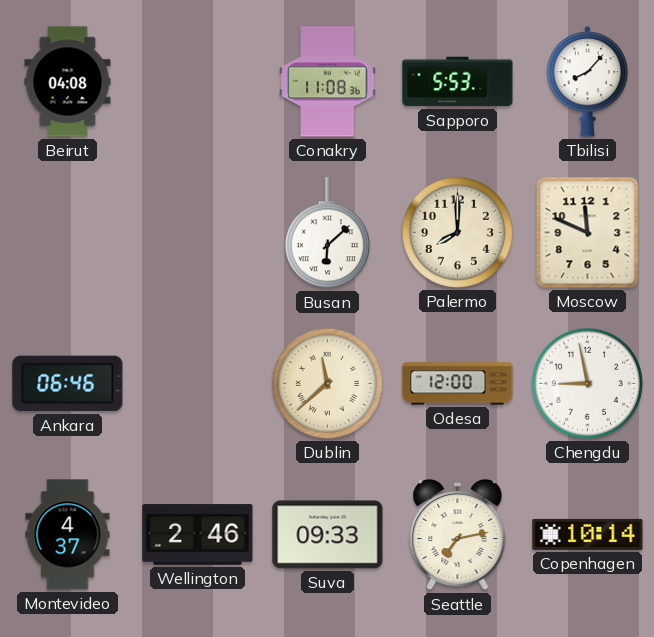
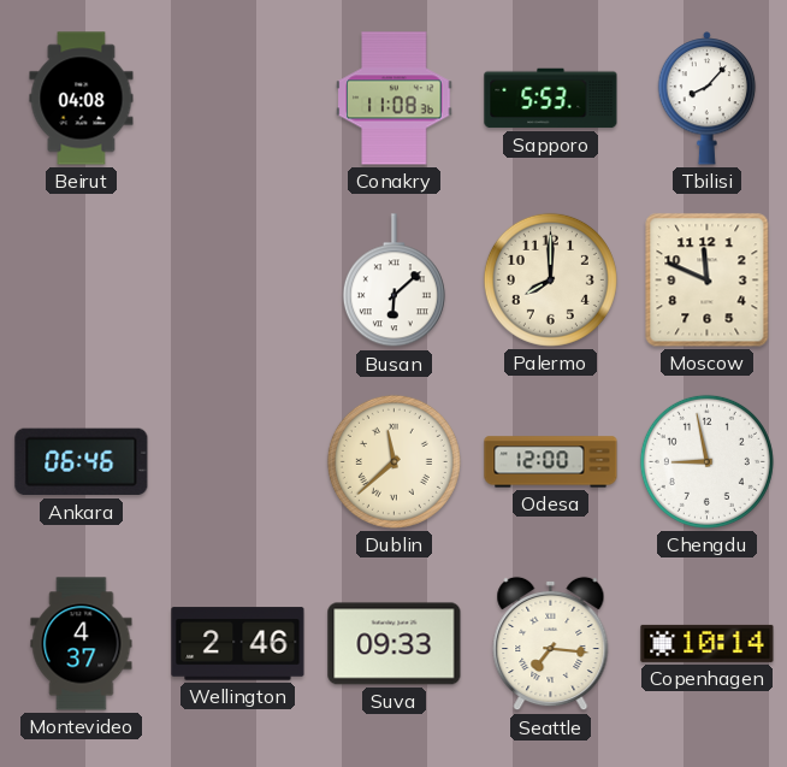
Seattle: 7:13 -> 7:16 (551, 644)
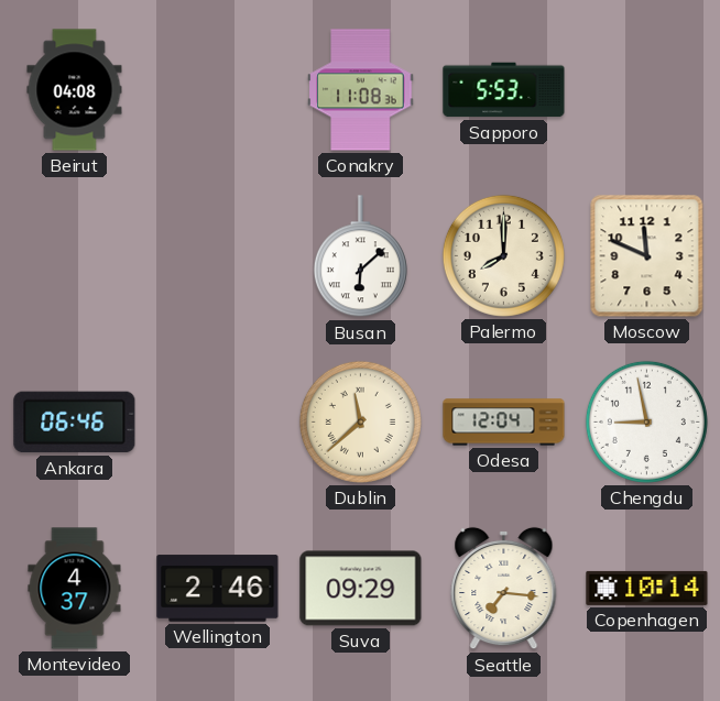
Tbilisi: 8:07 -> none (708, 99)
Odesa: 12:00 -> 12:04 (504, 423)
Suva: 09:33 -> 09:29 (361, 589)
